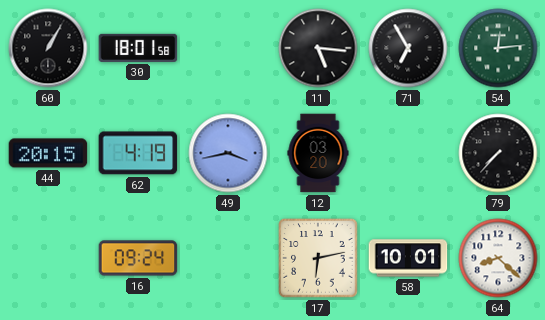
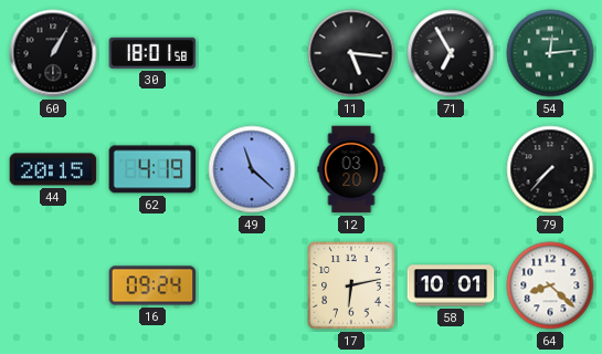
49: 3:43 -> 11:22 (252, 169)
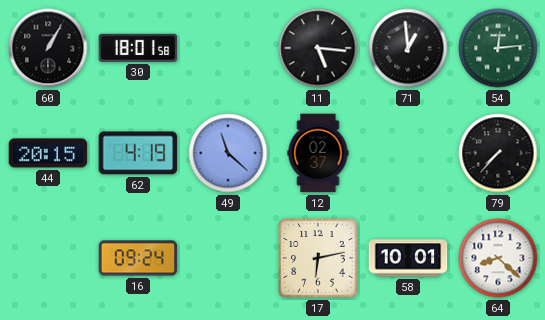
71: 6:55 -> 12:59 (408, 48)
12: 03:20 -> 02:37 (318, 153)
